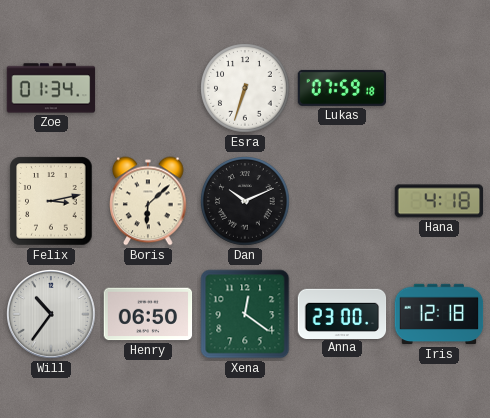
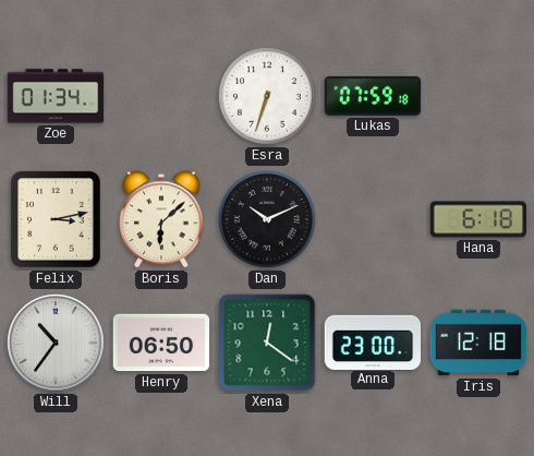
Hana: 4:18 -> 6:18 (478, 219)
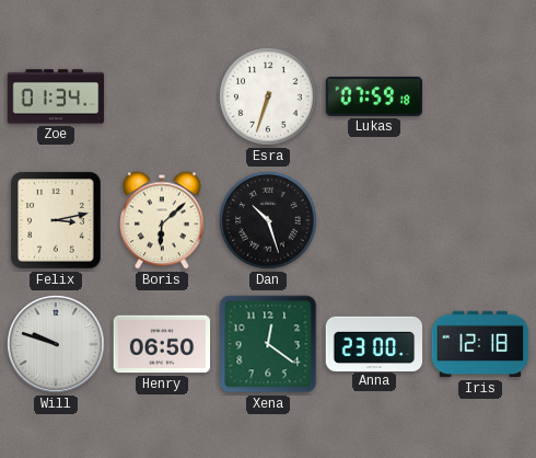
Dan: 10:11 -> 10:27 (268, 220)
Hana: 6:18 -> none (478, 219)
Will: 10:36 -> 9:48 (56, 344)
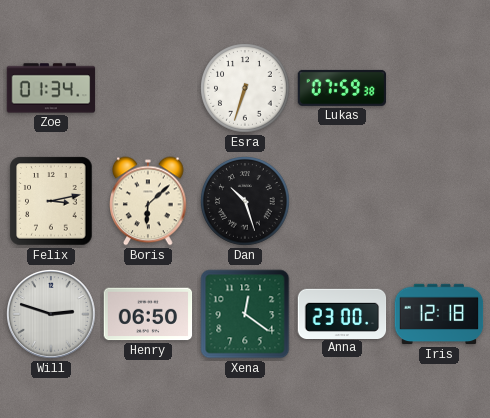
Lukas: 07:59:18 -> 07:59:38 (342, 88)
Will: 9:48 -> 2:48 (51, 314)
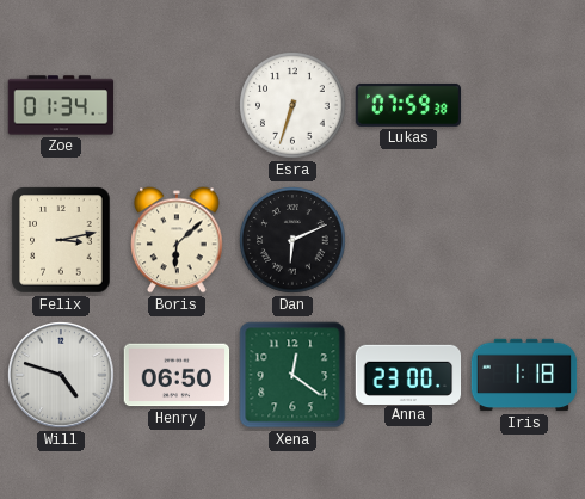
Dan: 10:27 -> 6:11 (292, 240)
Will: 2:48 -> 4:48 (61, 375)
Iris: 12:18 -> 1:18 (524, 375)
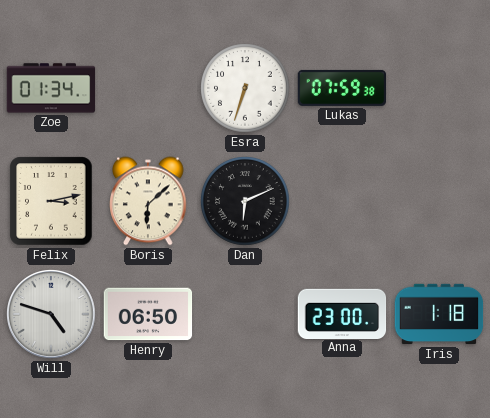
Xena: 12:21 -> none (292, 375)
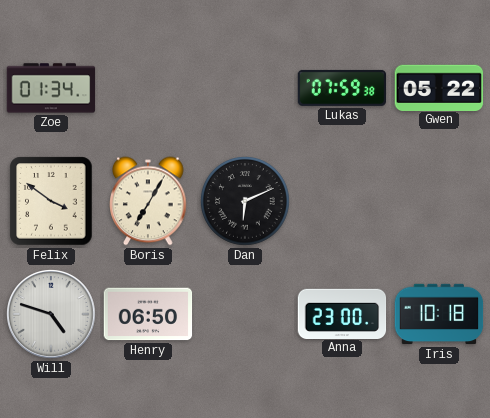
Esra: 6:33 -> none (245, 88)
Gwen: none -> 05:22 (439, 87)
Felix: 3:13 -> 3:51 (51, 201)
Boris: 6:08 -> 7:05 (148, 201)
Iris: 1:18 -> 10:18 (439, 314)
